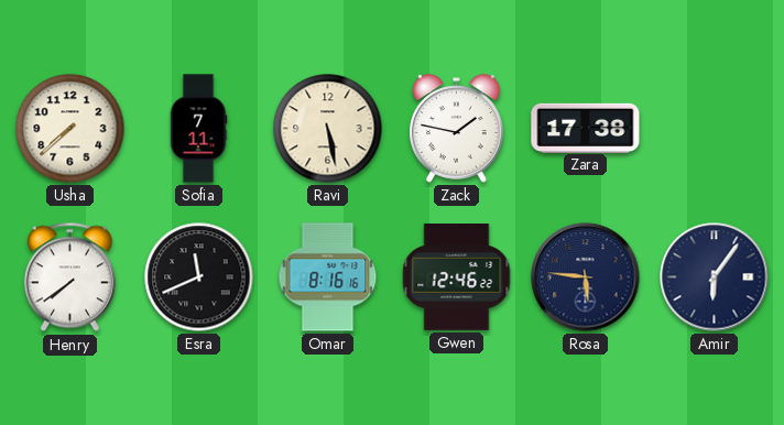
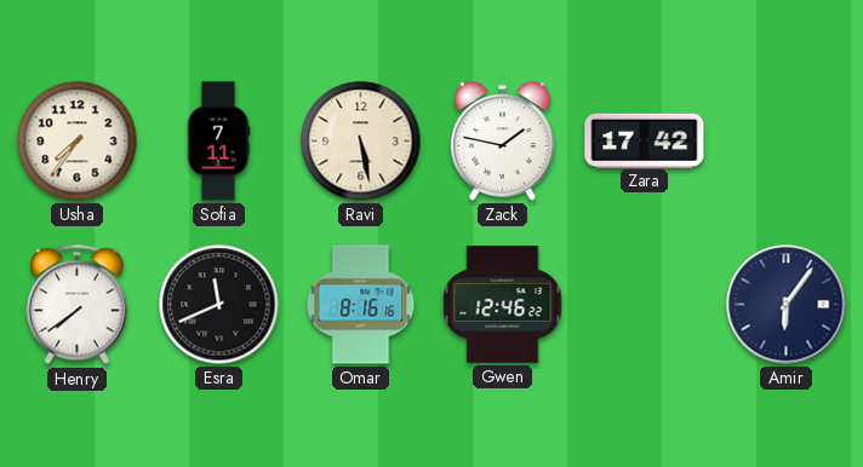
Usha: 7:38 -> 7:36 (78, 142)
Zara: 17:38 -> 17:42 (645, 140)
Rosa: 5:46 -> none (586, 277)
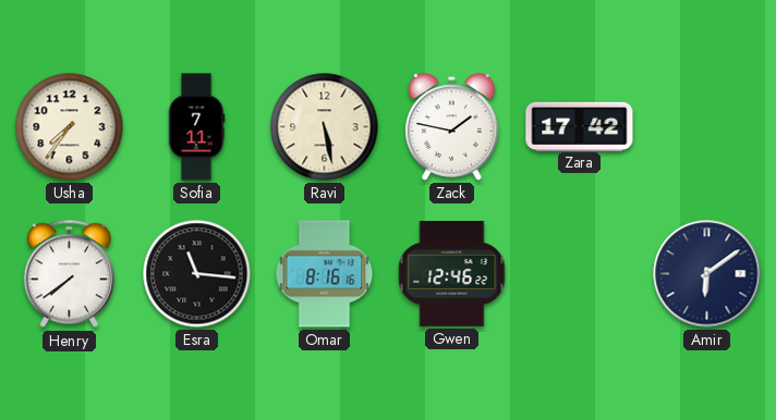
Esra: 11:41 -> 11:16 (197, 274)
Amir: 6:06 -> 6:09 (707, 274)
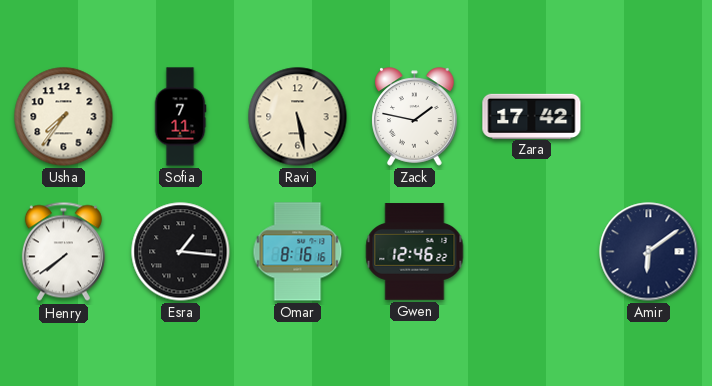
Esra: 11:16 -> 1:16 (181, 252)
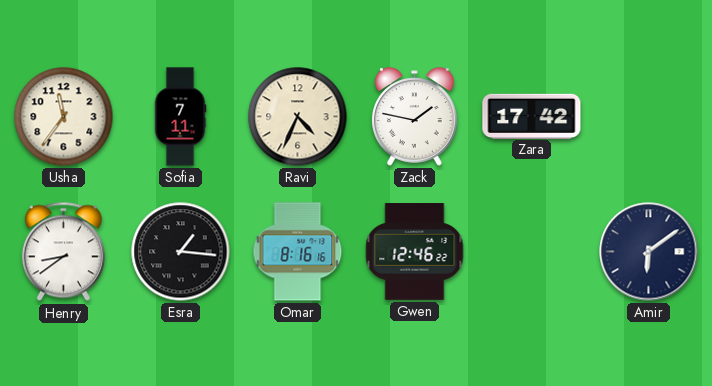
Usha: 7:36 -> 11:36 (64, 117)
Ravi: 5:28 -> 4:34 (298, 117)
Henry: 7:39 -> 8:39 (63, 252)
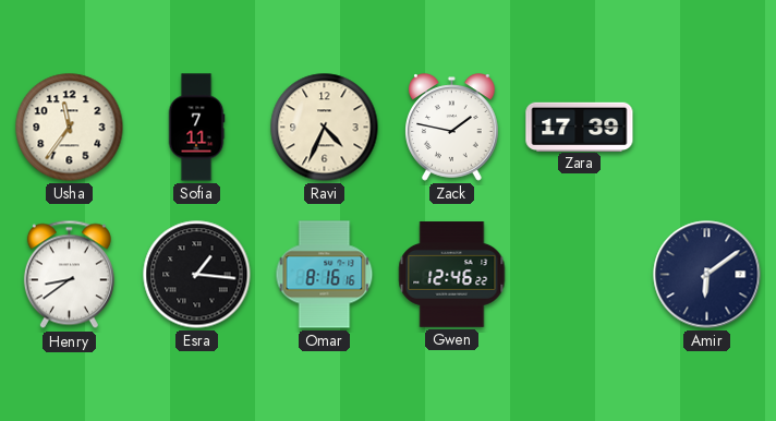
Zara: 17:42 -> 17:39 (580, 127)
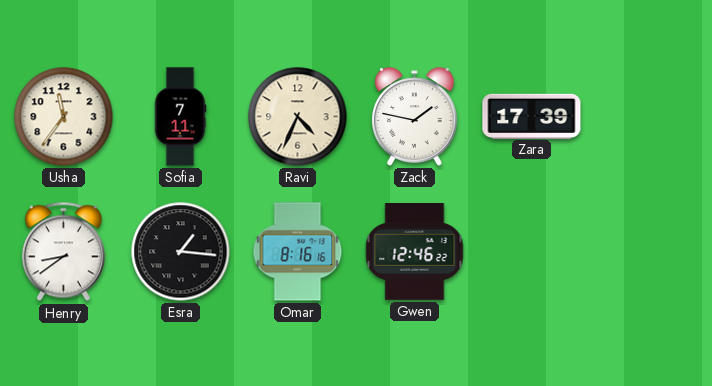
Amir: 6:09 -> none (707, 275)
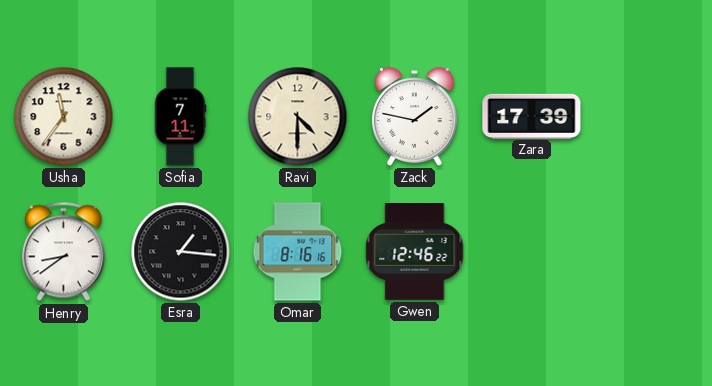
Ravi: 4:34 -> 4:30 (298, 117)
